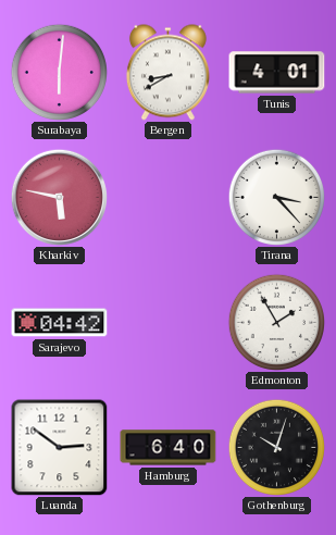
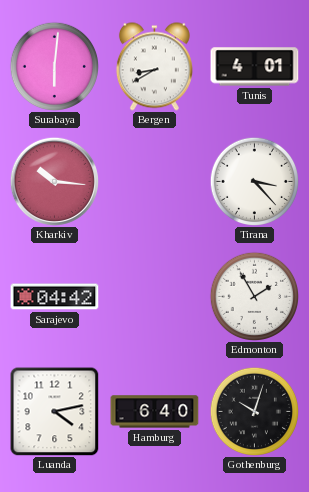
Kharkiv: 5:47 -> 10:16 (54, 181)
Luanda: 2:51 -> 4:13 (54, 411)
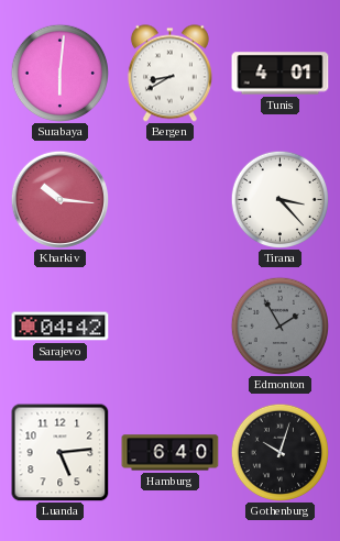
Edmonton dial: white -> grey (279, 325)
Luanda: 4:13 -> 5:14 (59, 452)
